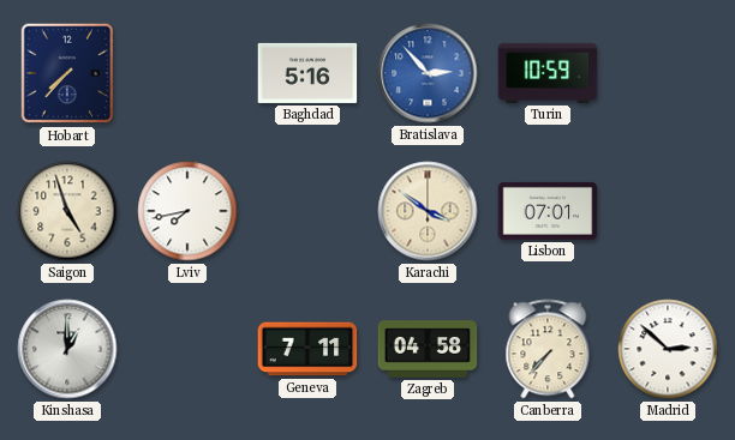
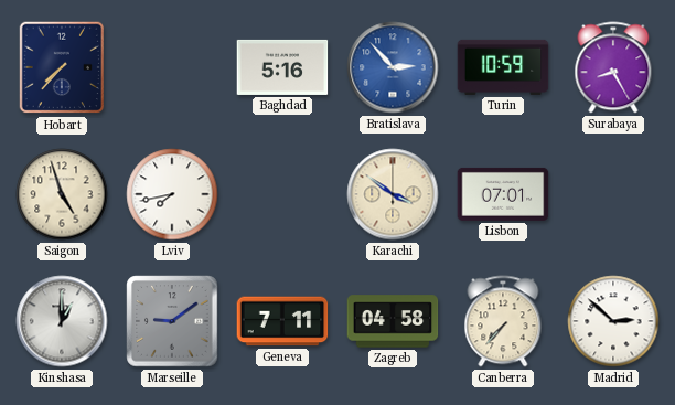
Surabaya: none -> 8:25 (613, 67)
Marseille: none -> 9:09 (172, 321)
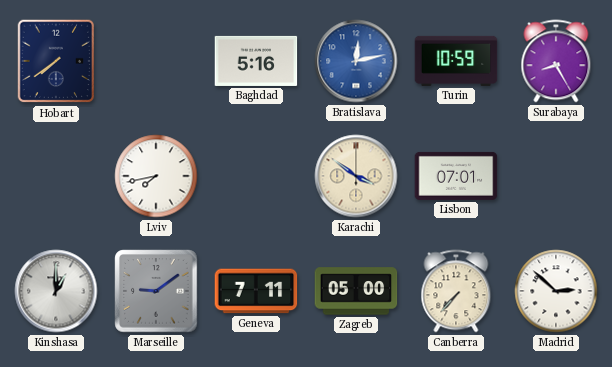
Hobart: 7:37 -> 7:39 (56, 61)
Bratislava: 2:53 -> 12:13 (356, 61)
Saigon: 4:57 -> none (62, 194)
Zagreb: 04:58 -> 05:00 (356, 291)
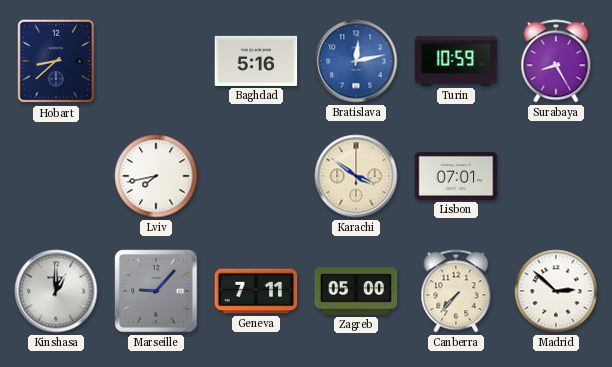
Hobart: 7:39 -> 8:38 (56, 61)
Marseille: 9:09 -> 9:07 (156, 291)
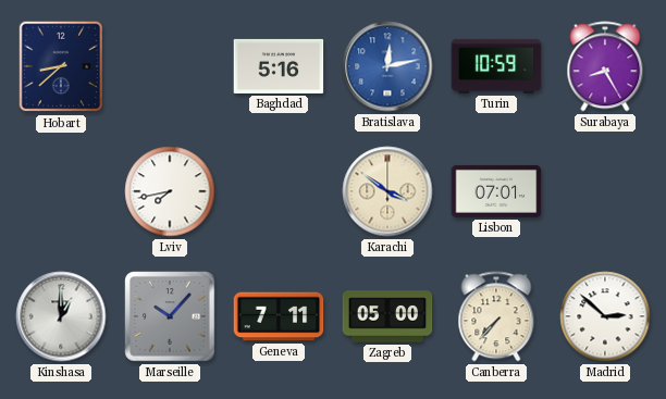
Marseille: 9:07 -> 10:07 (170, 316)
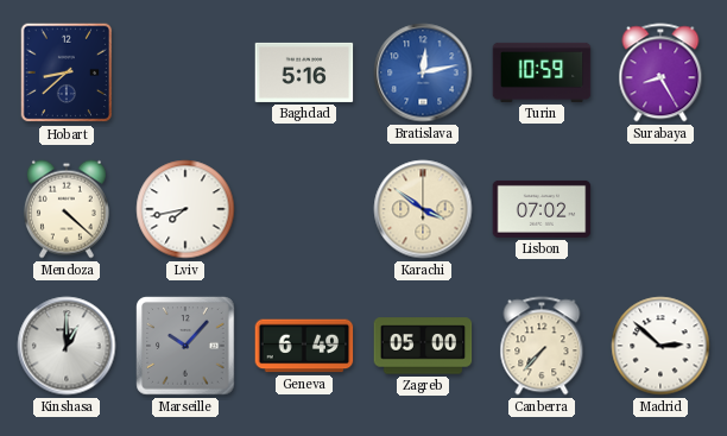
Mendoza: none -> 4:22 (67, 209)
Lisbon: 07:01 -> 07:02 (542, 209)
Geneva: 7:11 -> 6:49 (304, 346)
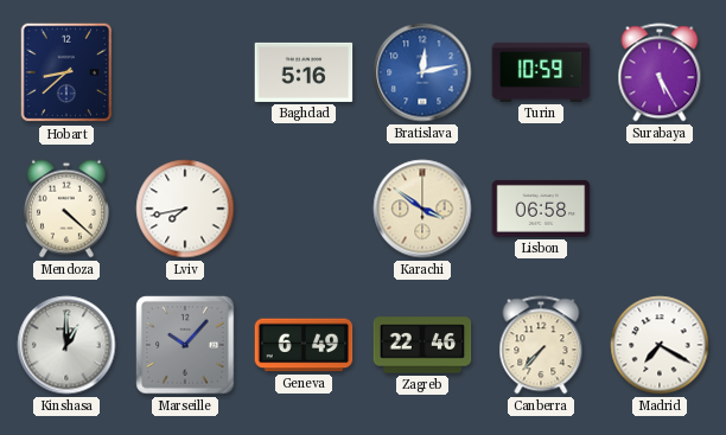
Surabaya: 8:25 -> 5:25 (660, 72)
Lisbon: 07:02 -> 06:58 (541, 209)
Zagreb: 05:00 -> 22:46 (422, 345)
Madrid: 2:52 -> 7:20 (660, 345)
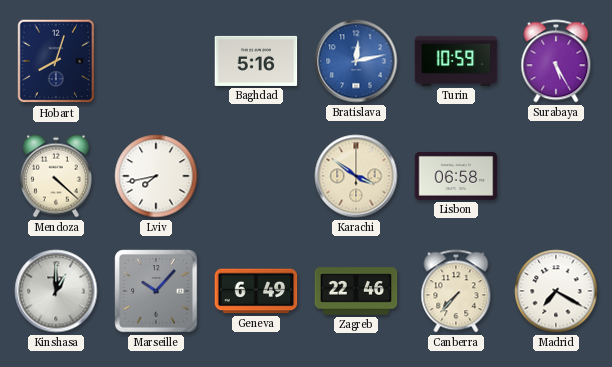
Hobart: 8:38 -> 8:03 (56, 61)
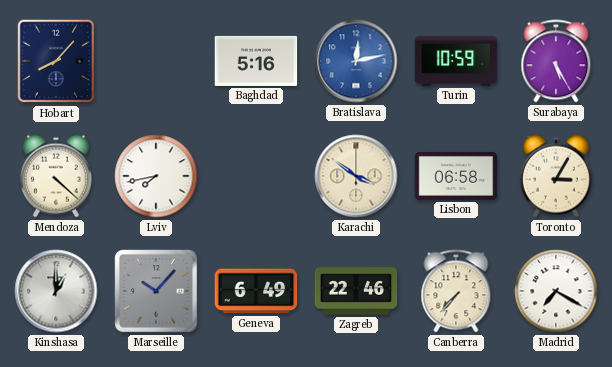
Hobart: 8:03 -> 8:07 (56, 61)
Toronto: none -> 3:05 (556, 176)
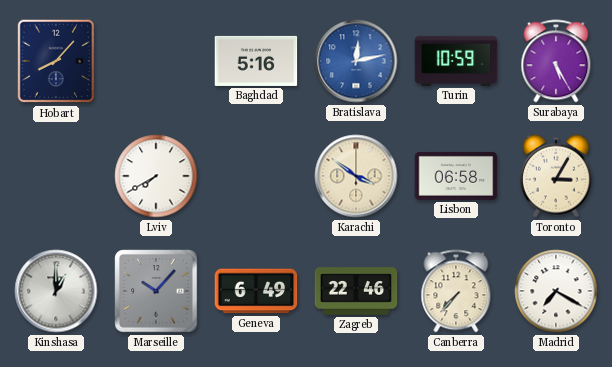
Mendoza: 4:22 -> none (56, 176)
Lviv: 7:43 -> 7:40 (156, 176)
